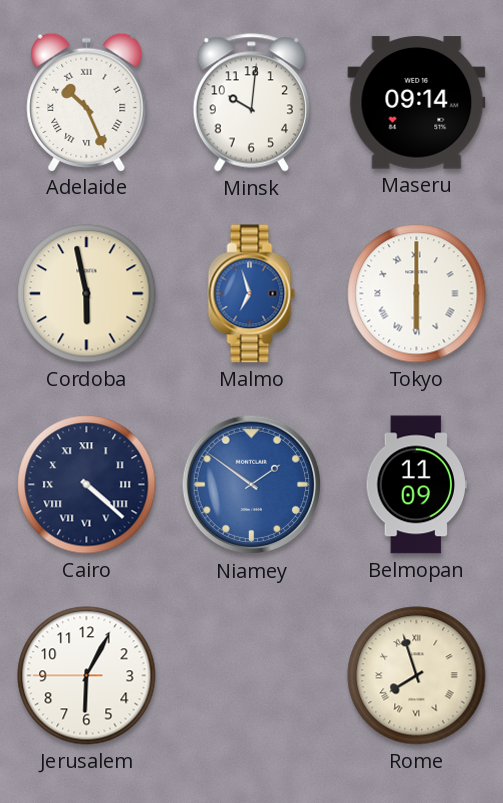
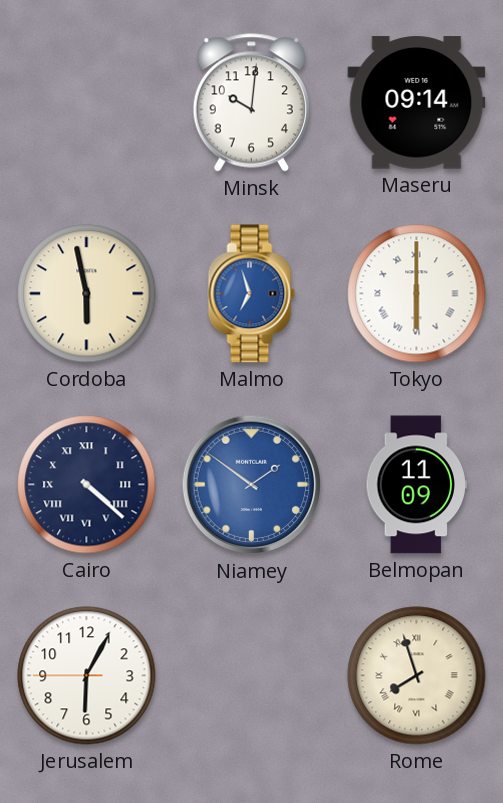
Adelaide: 10:26 -> none (87, 102)
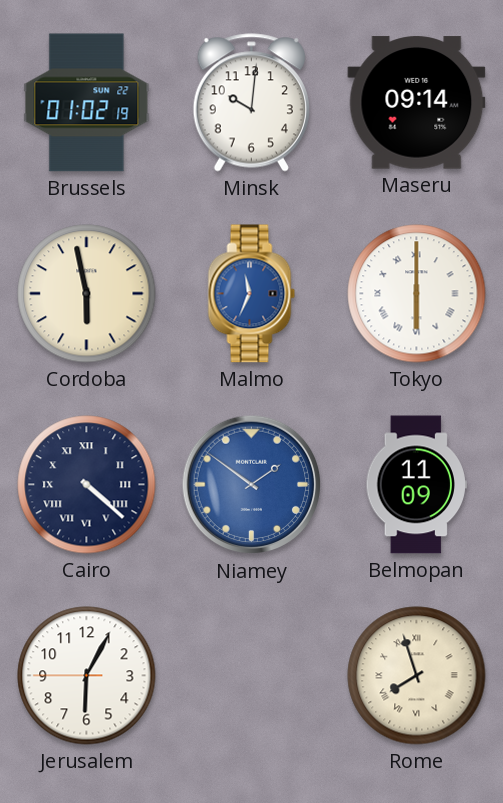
Brussels: none -> 01:02 (87, 103)
Malmo: 6:57 -> 11:34 (252, 294)
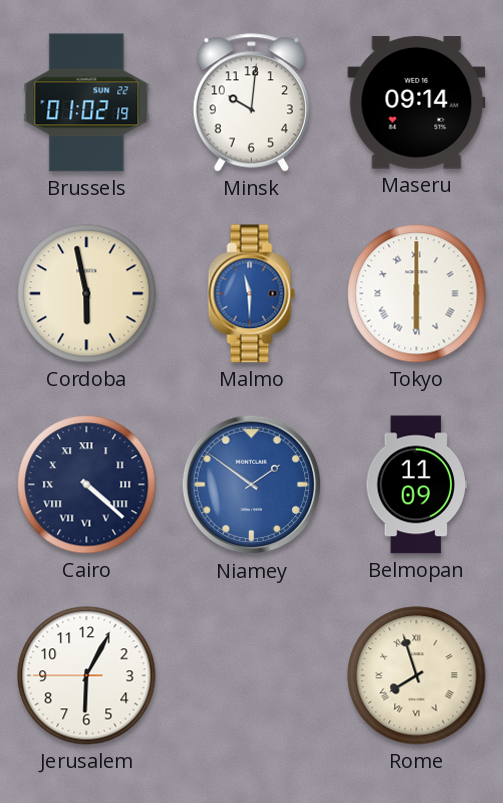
Malmo: 11:34 -> 11:30 (252, 294)
